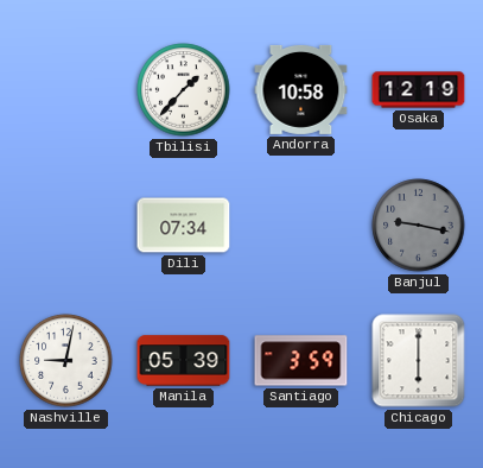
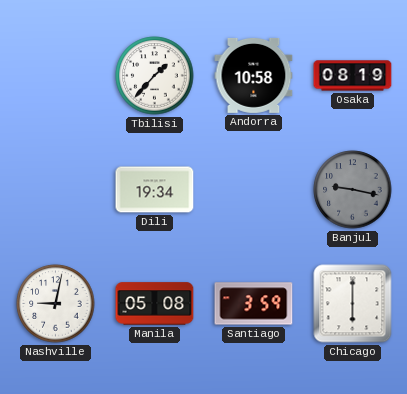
Osaka: 12:19 -> 08:19 (353, 76)
Dili: 07:34 -> 19:34 (155, 190)
Manila: 05:39 -> 05:08 (155, 304)
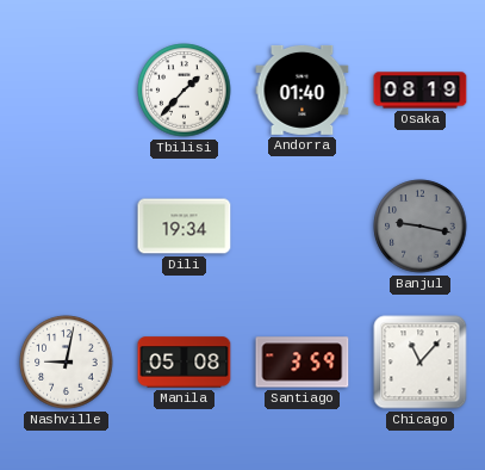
Andorra: 10:58 -> 01:40 (303, 89)
Chicago: 6:00 -> 11:07 (421, 363)
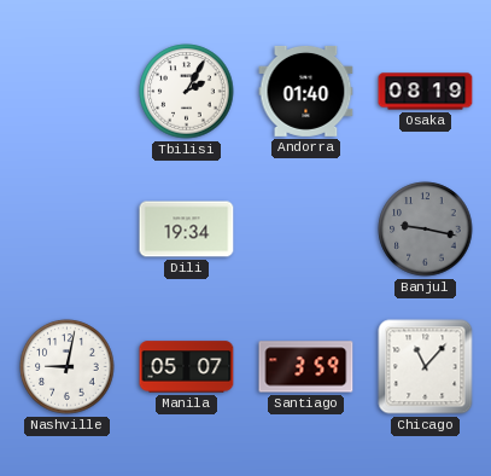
Tbilisi: 1:37 -> 2:05 (187, 92)
Manila: 05:08 -> 05:07 (187, 367)
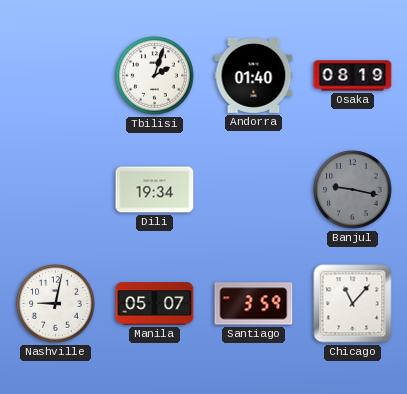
Tbilisi: 2:05 -> 2:03 (155, 76)
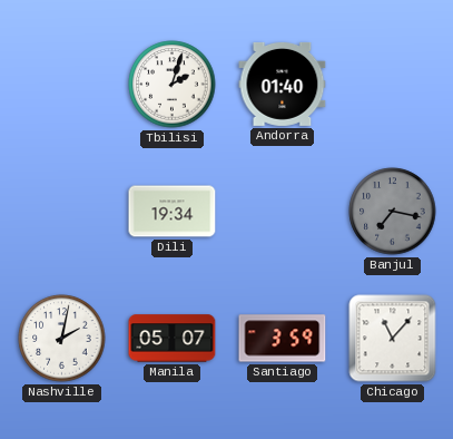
Osaka: 08:19 -> none (353, 76)
Banjul: 9:17 -> 7:17 (393, 212)
Nashville: 9:02 -> 2:02 (62, 339)
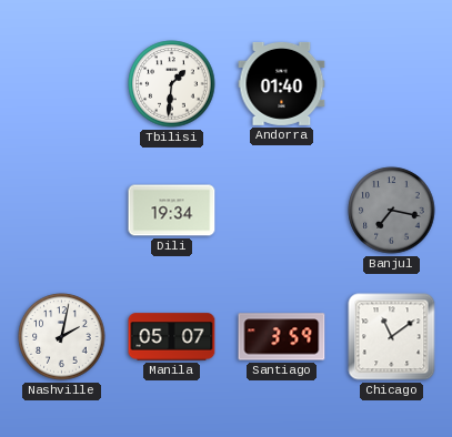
Tbilisi: 2:03 -> 1:31 (172, 84)
Chicago: 11:07 -> 11:09 (392, 337)
